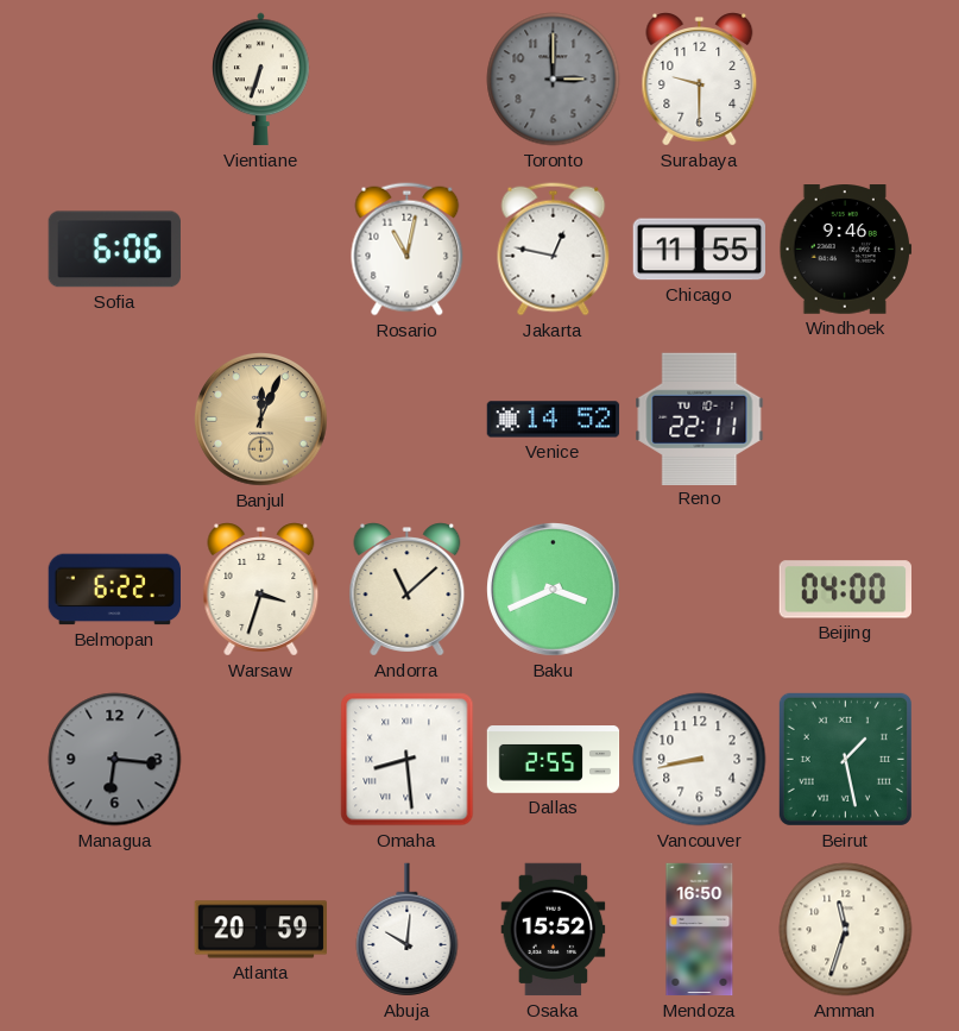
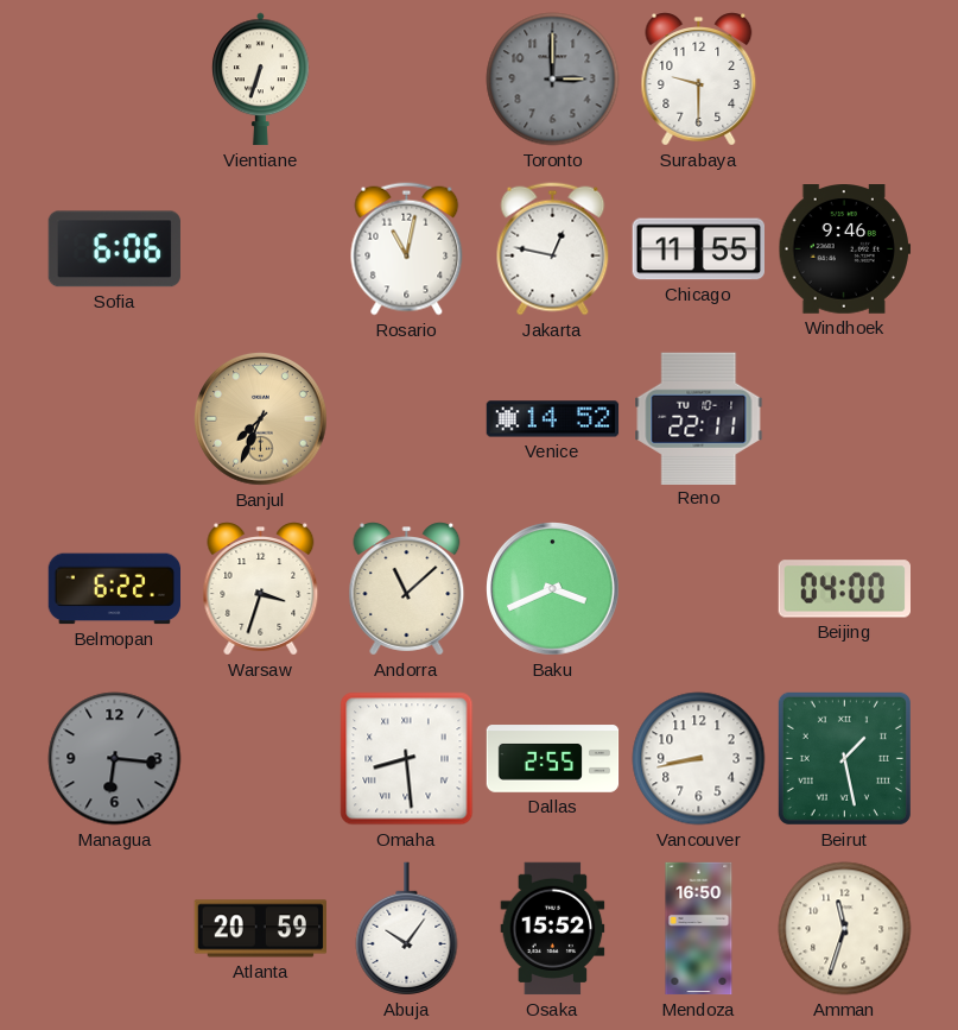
Banjul: 12:04 -> 7:34 (261, 419)
Abuja: 10:01 -> 10:06 (407, 929)
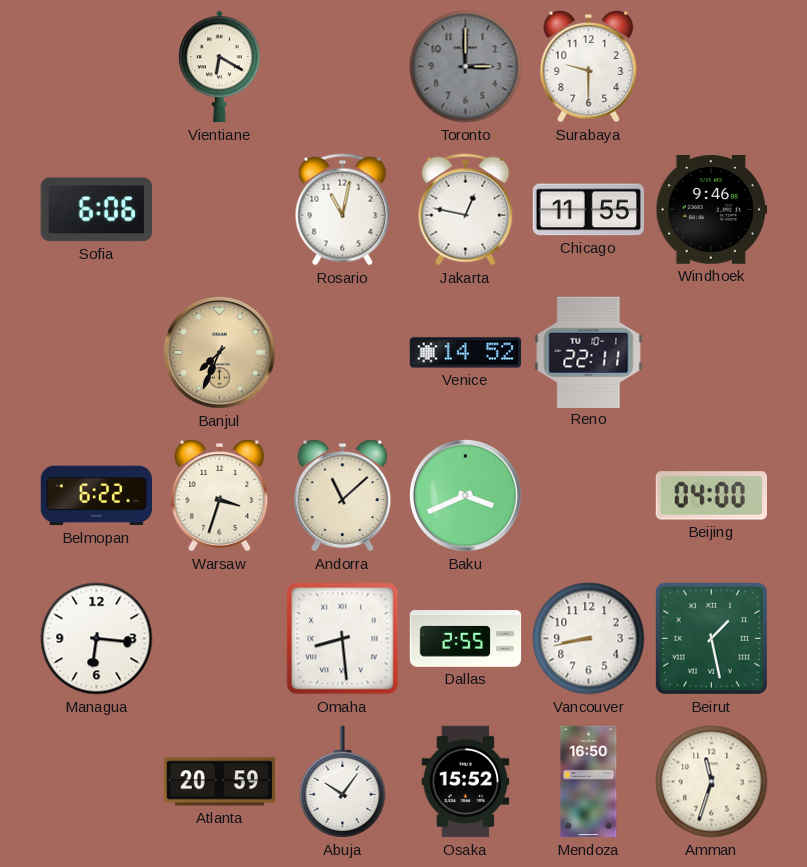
Vientiane: 6:33 -> 6:20 (220, 67)
Managua dial: grey -> white (97, 639)
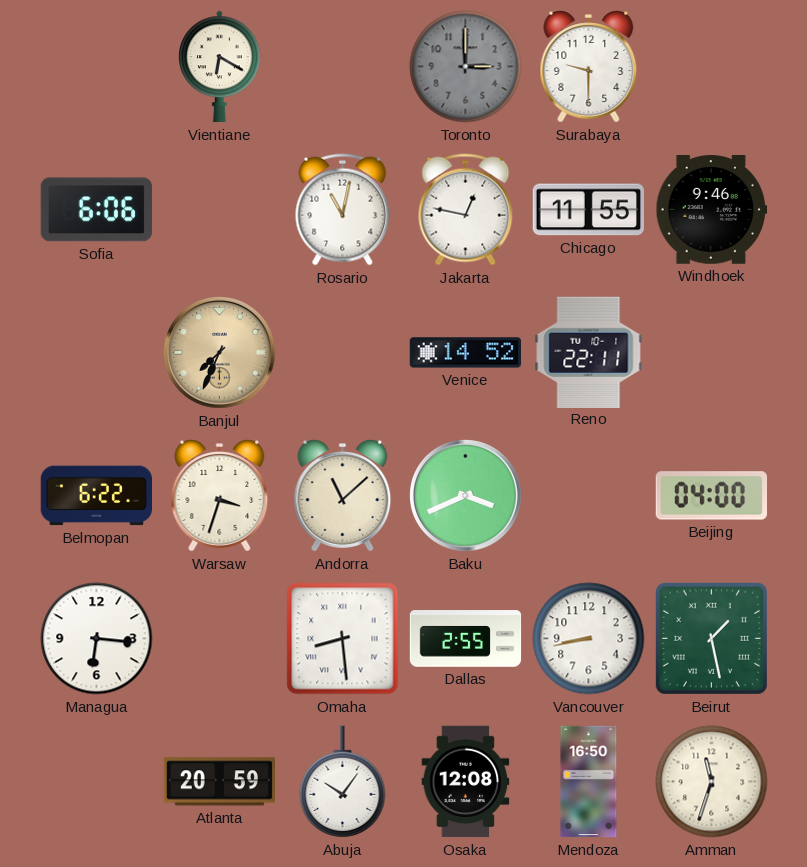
Osaka: 15:52 -> 12:08 (466, 782)
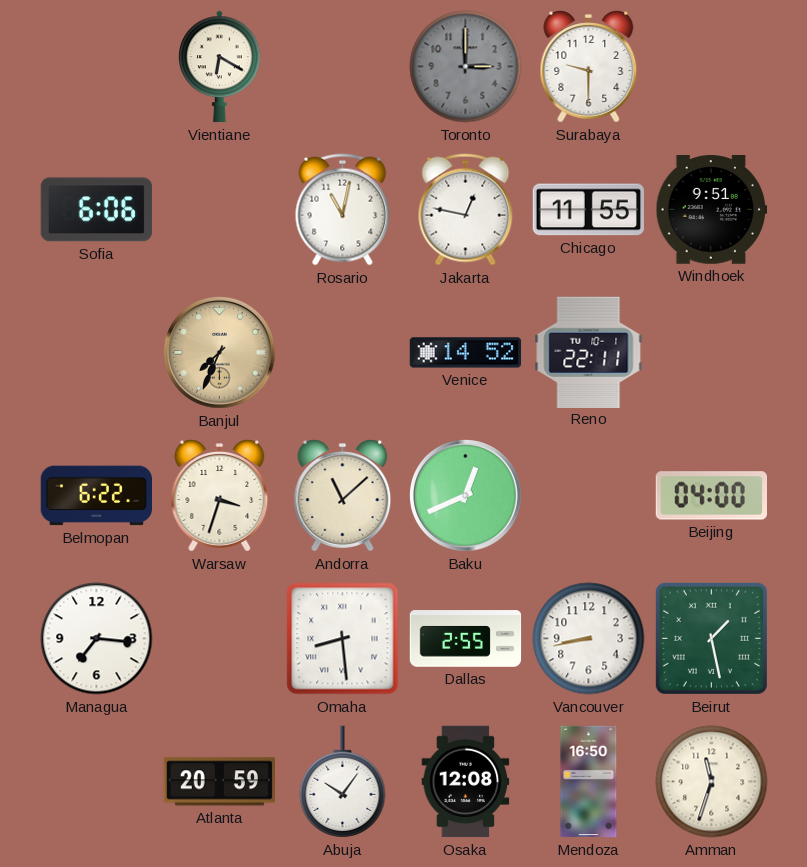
Windhoek: 9:46 -> 9:51 (712, 210)
Baku: 3:41 -> 12:41 (466, 496)
Managua: 6:16 -> 7:16 (97, 639)
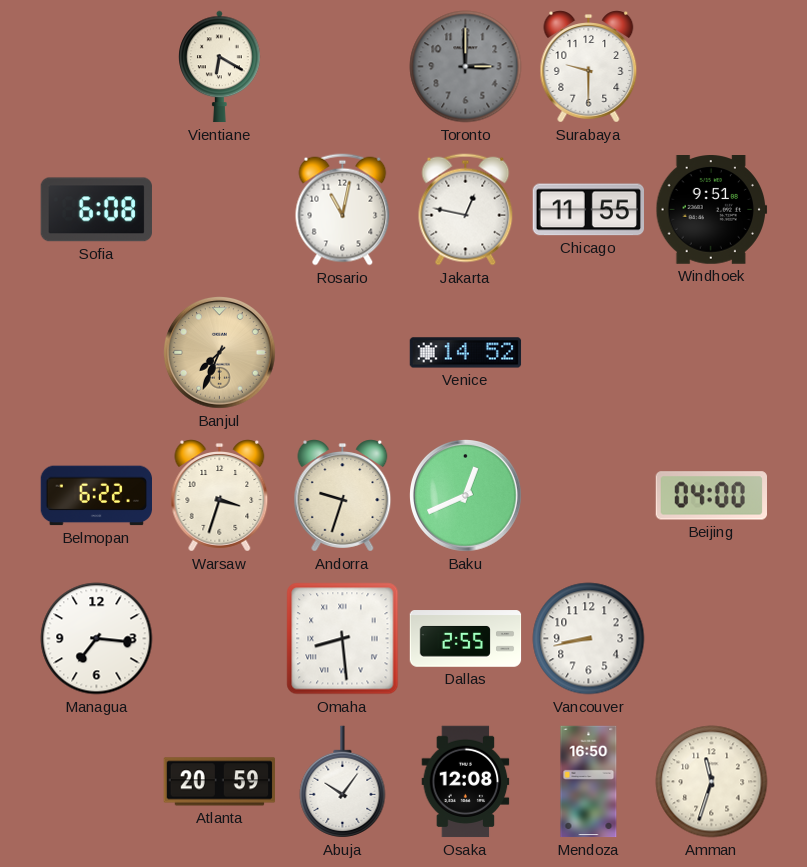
Sofia: 6:06 -> 6:08 (96, 210)
Reno: 22:11 -> none (589, 352)
Andorra: 11:08 -> 9:33 (343, 496)
Beirut: 1:28 -> none (711, 638)
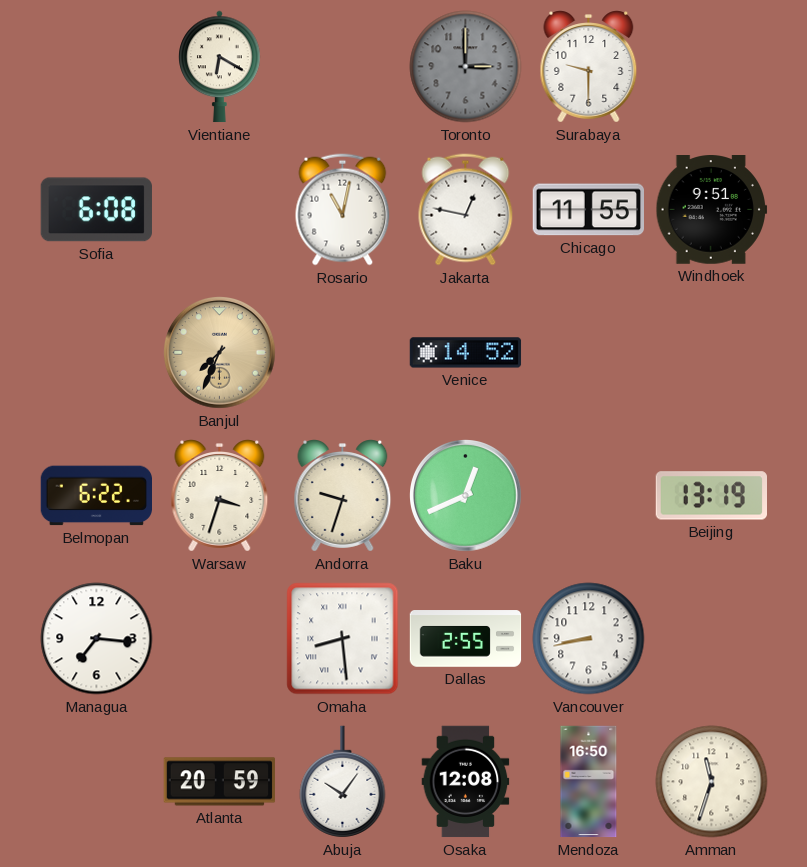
Beijing: 04:00 -> 13:19 (711, 496)
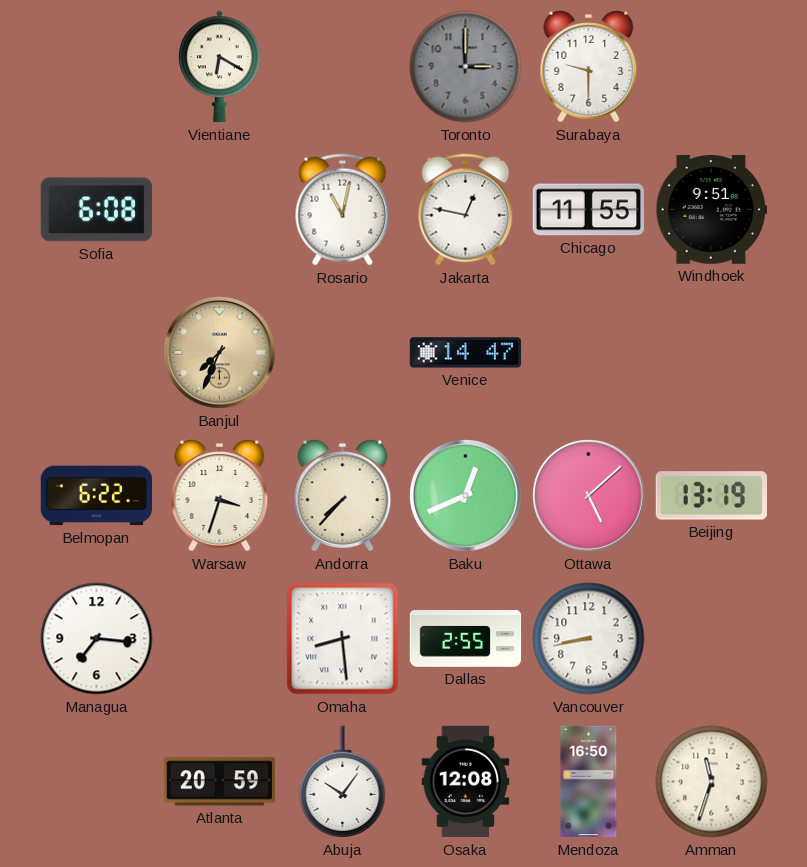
Venice: 14:52 -> 14:47 (466, 353)
Andorra: 9:33 -> 7:37 (343, 496)
Ottawa: none -> 5:08 (589, 496)
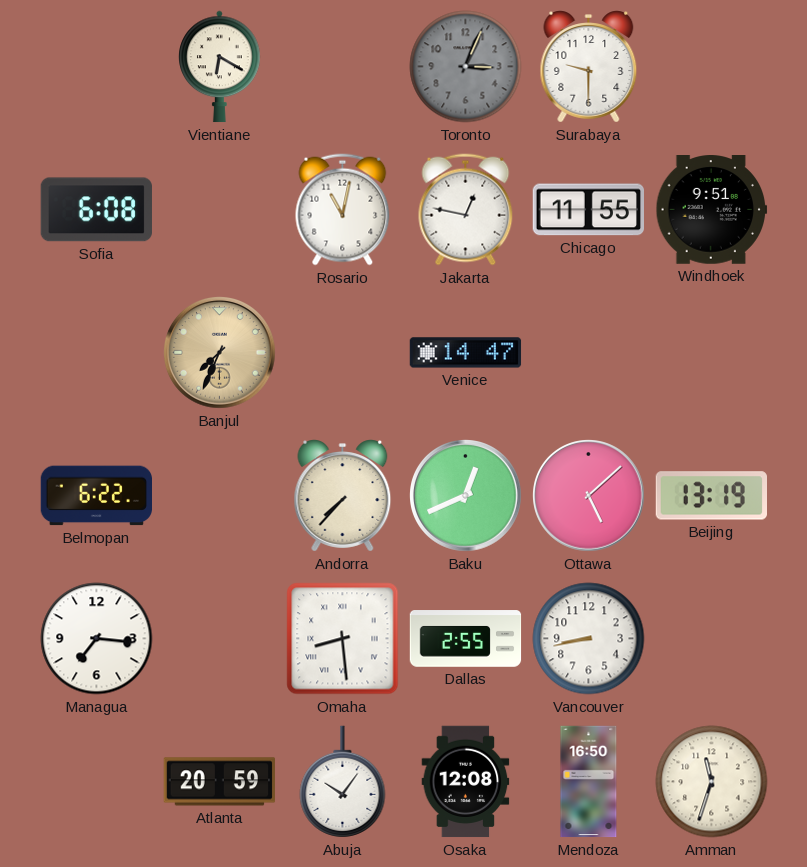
Toronto: 3:00 -> 3:04 (466, 67)
Warsaw: 3:33 -> none (220, 496)
